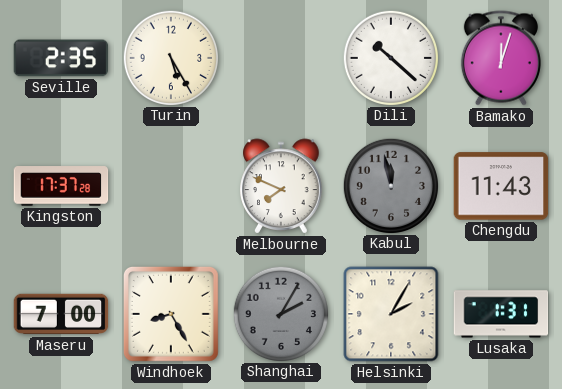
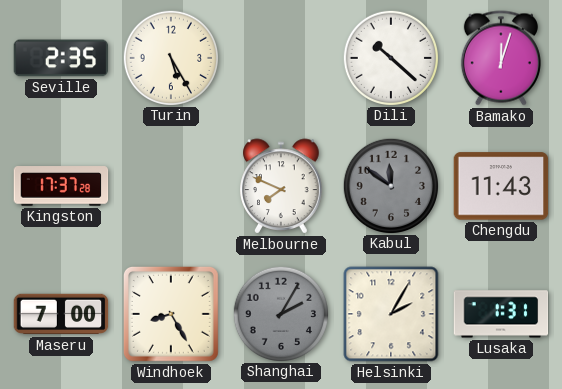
Kabul: 11:58 -> 11:51 (390, 185)
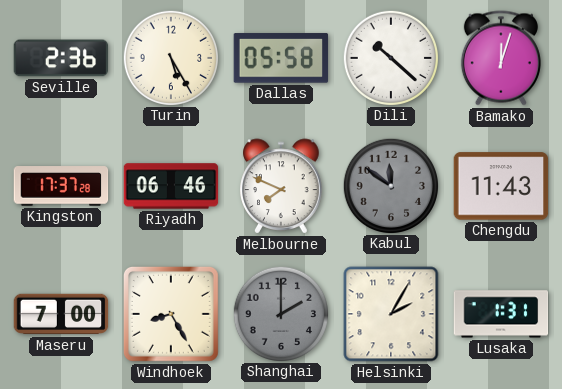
Seville: 2:35 -> 2:36 (61, 58)
Dallas: none -> 05:58 (281, 58)
Riyadh: none -> 06:46 (171, 186)
Shanghai: 2:05 -> 2:00 (280, 313)
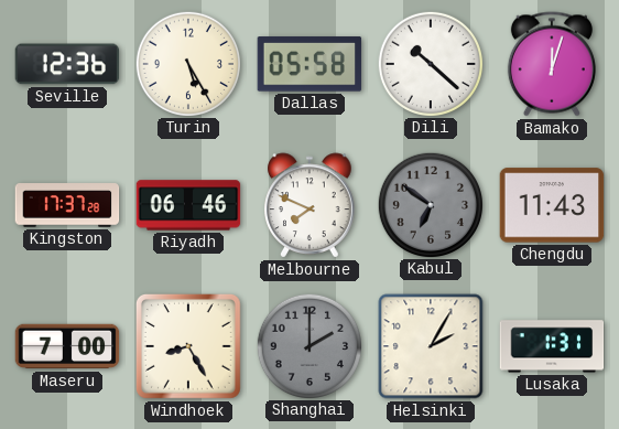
Seville: 2:36 -> 12:36 (67, 64)
Kabul: 11:51 -> 6:51 (430, 204)
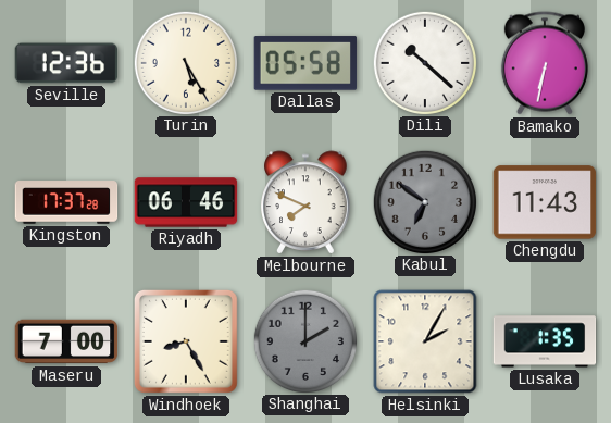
Bamako: 12:03 -> 6:32 (545, 63)
Lusaka: 1:31 -> 1:35 (545, 341)
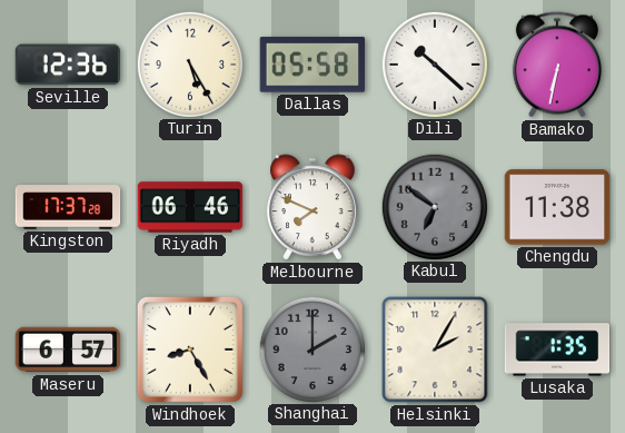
Chengdu: 11:43 -> 11:38 (557, 207)
Maseru: 7:00 -> 6:57 (68, 350)
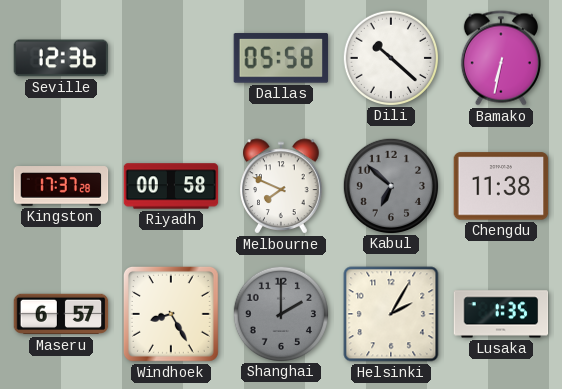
Turin: 5:25 -> none (189, 63)
Riyadh: 06:46 -> 00:58 (171, 186)
Kabul: 6:51 -> 6:52 (390, 185)
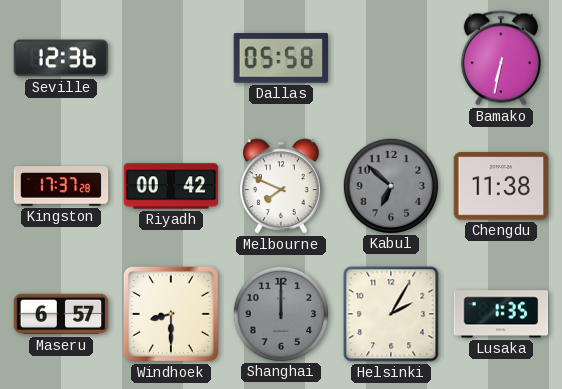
Dili: 10:22 -> none (390, 57)
Riyadh: 00:58 -> 00:42 (171, 186)
Windhoek: 8:25 -> 8:30 (171, 314)
Shanghai: 2:00 -> 12:00 (280, 313)
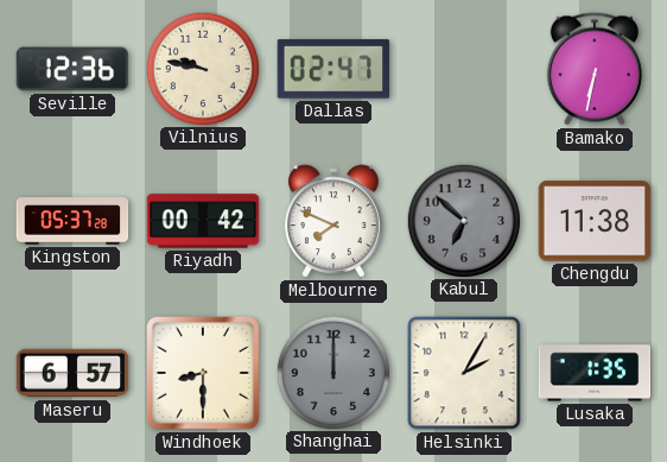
Vilnius: none -> 9:47 (202, 68)
Dallas: 05:58 -> 02:47 (333, 69)
Kingston: 17:37 -> 05:37 (72, 221)
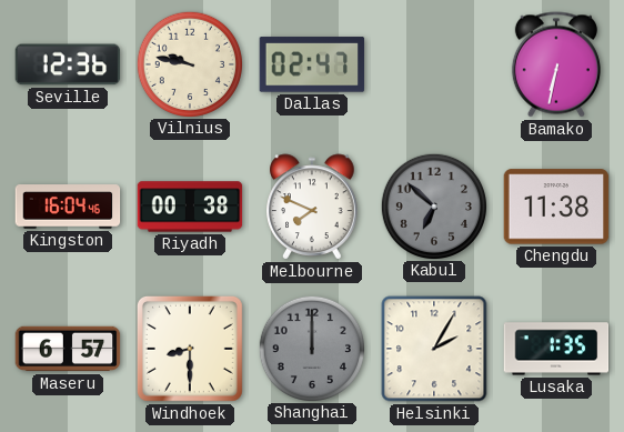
Kingston: 05:37 -> 16:04 (68, 207)
Riyadh: 00:42 -> 00:38 (190, 207)
